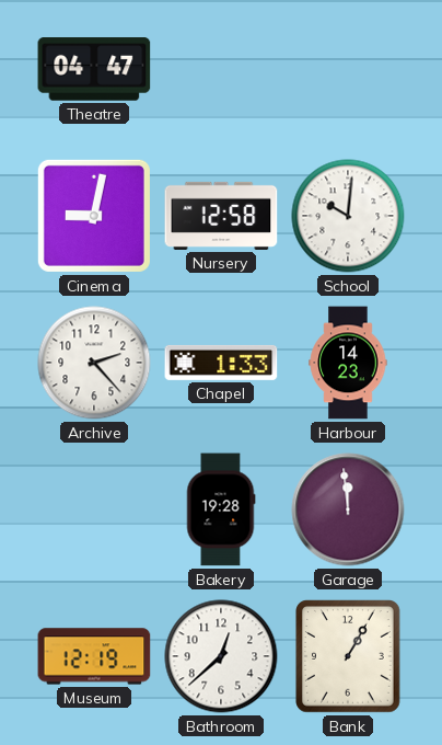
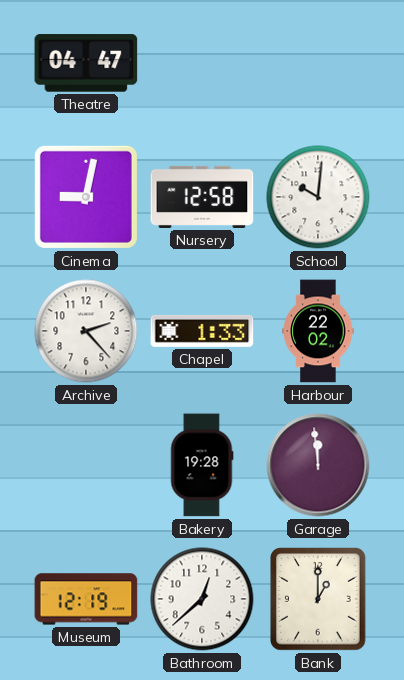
Harbour: 14:23 -> 22:02 (318, 331)
Bank: 1:05 -> 1:00 (319, 600)
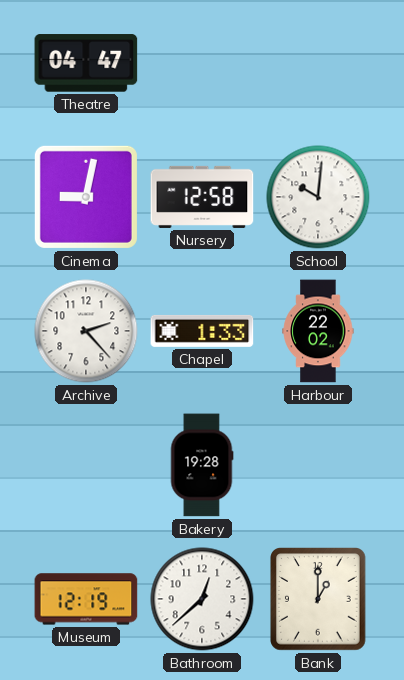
Garage: 11:59 -> none (318, 465)
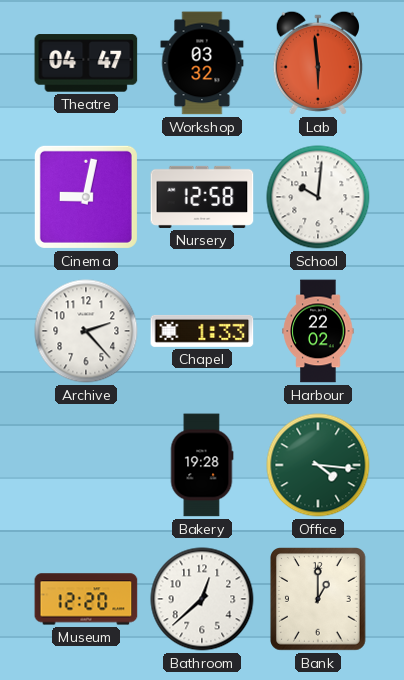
Workshop: none -> 03:32 (202, 63)
Lab: none -> 5:59 (317, 63)
Office: none -> 4:16 (318, 465)
Museum: 12:19 -> 12:20 (86, 599)
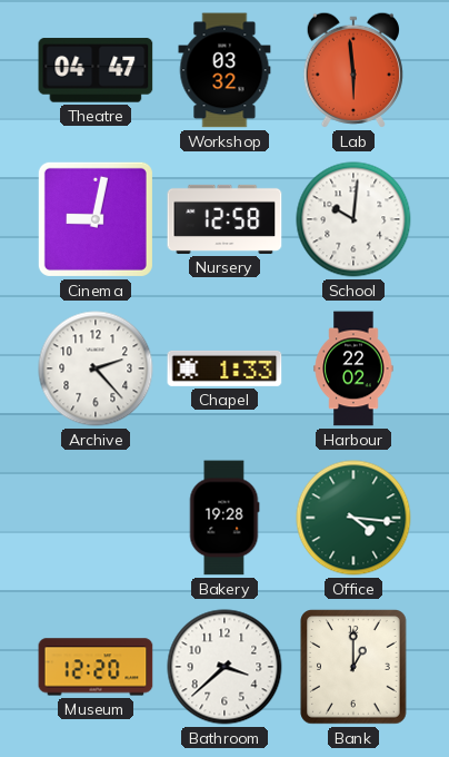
Bathroom: 12:38 -> 3:38 (225, 667)
